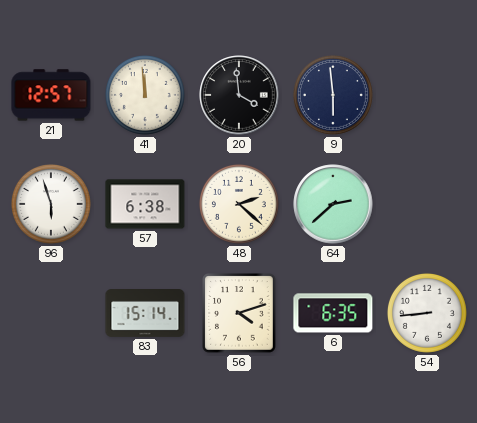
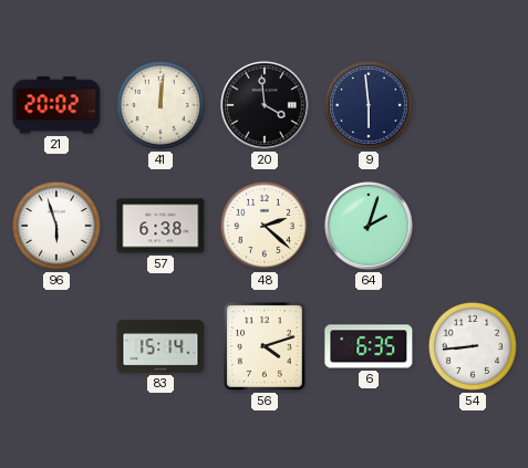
21: 12:57 -> 20:02 (56, 105)
41: 11:59 -> 12:01 (161, 105)
64: 2:38 -> 2:03 (369, 226)
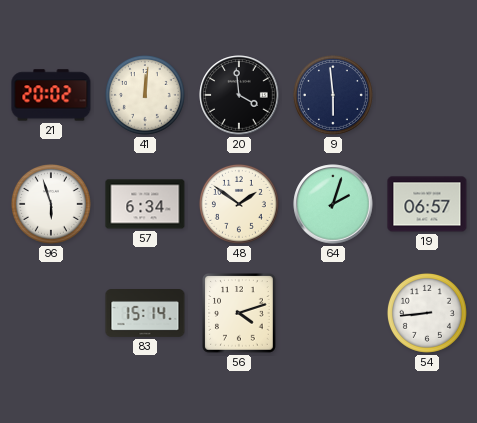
57: 6:38 -> 6:34 (145, 204)
48: 2:22 -> 1:51 (239, 204)
19: none -> 06:57 (427, 204)
6: 6:35 -> none (369, 346)
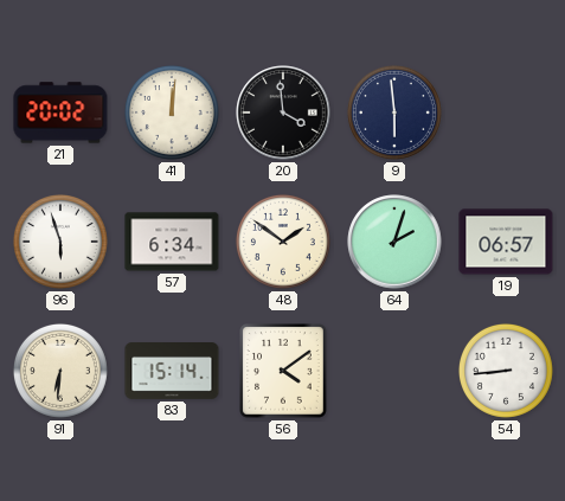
91: none -> 6:31 (60, 371)
56: 4:12 -> 4:09 (283, 371)
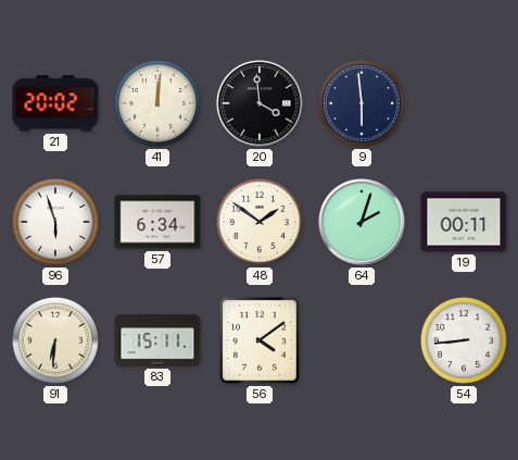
19: 06:57 -> 00:11 (464, 222)
83: 15:14 -> 15:11 (157, 341)
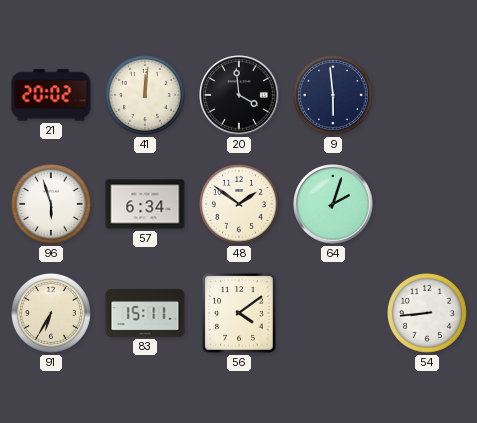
19: 00:11 -> none (464, 222)
91: 6:31 -> 6:35 (51, 313)
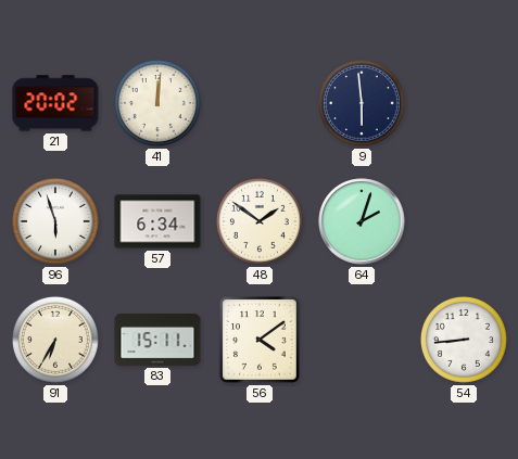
20: 3:59 -> none (239, 95)
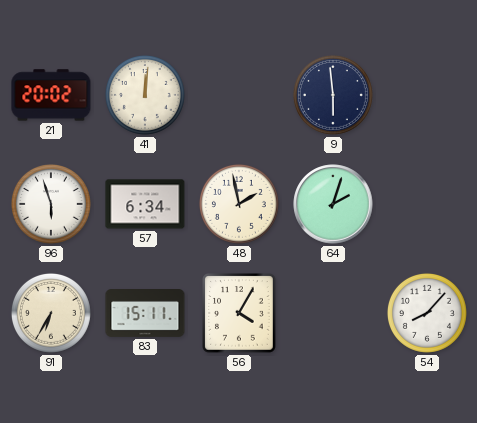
48: 1:51 -> 1:58 (239, 204)
56: 4:09 -> 4:05 (239, 313)
54: 8:44 -> 8:07 (427, 313)
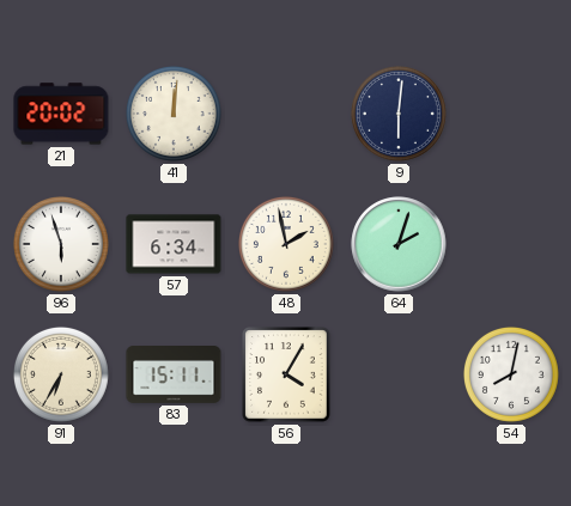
9: 5:59 -> 6:01 (399, 114)
54: 8:07 -> 8:02 (511, 374)
